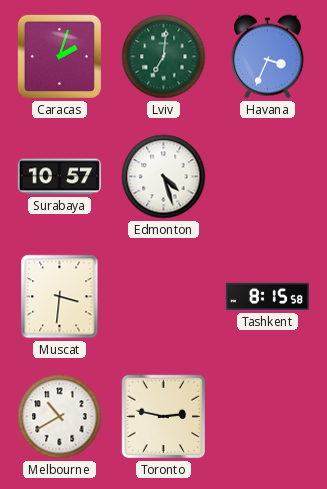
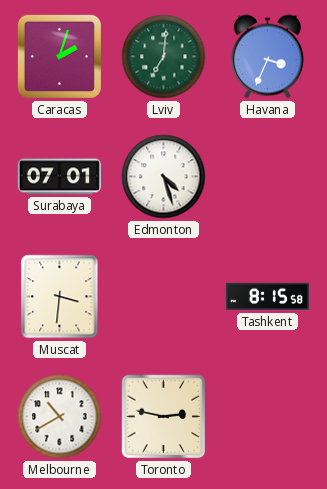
Surabaya: 10:57 -> 07:01 (59, 177)
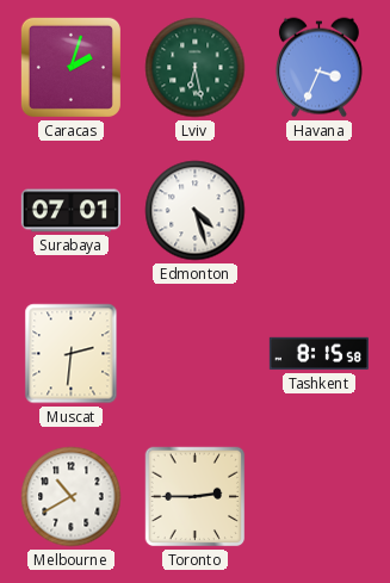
Lviv: 7:01 -> 6:28 (196, 68)
Muscat: 3:31 -> 2:31 (72, 354)
Toronto: 2:47 -> 2:45 (196, 497)
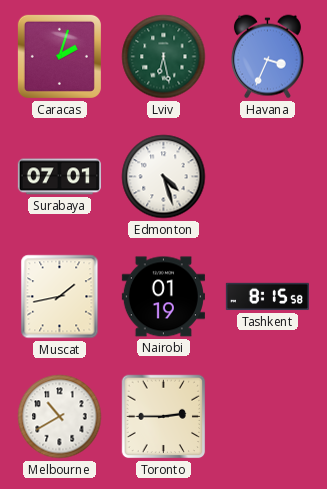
Muscat: 2:31 -> 1:43 (60, 297)
Nairobi: none -> 01:19 (163, 297)
